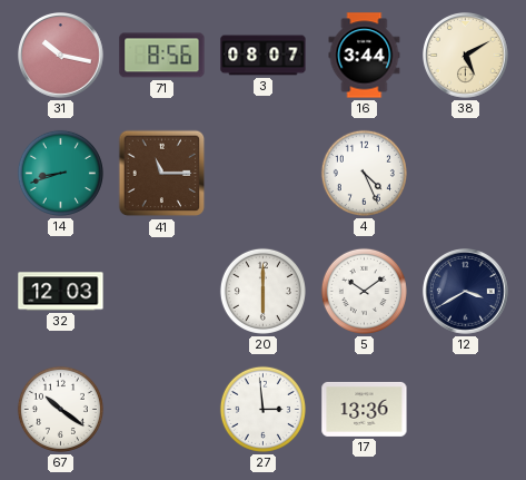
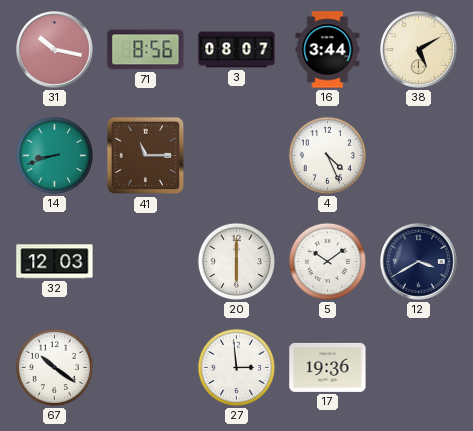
17: 13:36 -> 19:36 (328, 367)
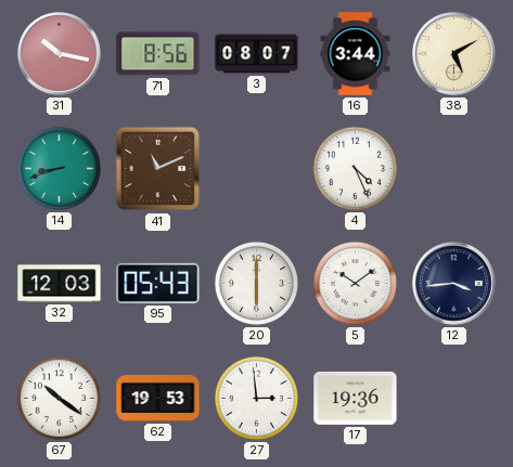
41: 11:15 -> 11:11 (158, 169)
95: none -> 05:43 (158, 283)
12: 3:40 -> 3:44 (454, 284)
62: none -> 19:53 (158, 398)
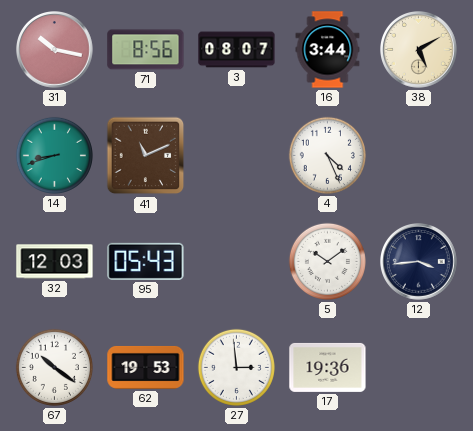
20: 6:00 -> none (256, 283)
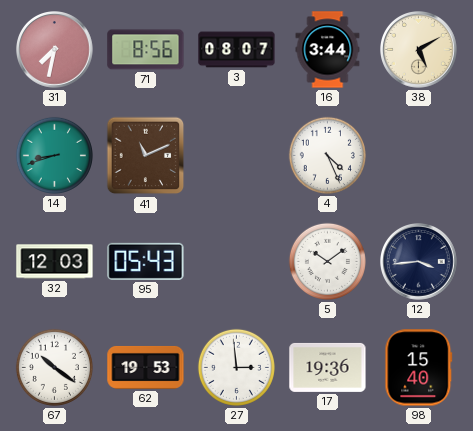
31: 10:17 -> 7:32 (55, 50)
98: none -> 15:40 (419, 368)
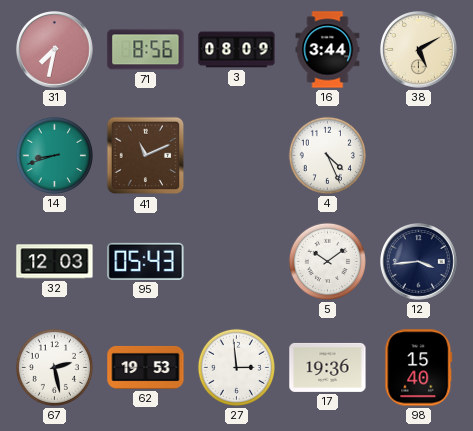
3: 08:07 -> 08:09 (237, 50)
67: 10:21 -> 2:28 (54, 367)
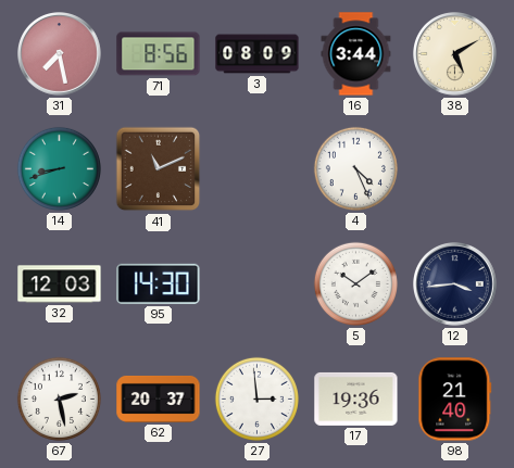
31: 7:32 -> 7:28 (60, 54)
95: 05:43 -> 14:30 (159, 283)
62: 19:53 -> 20:37 (159, 399)
98: 15:40 -> 21:40 (455, 400)
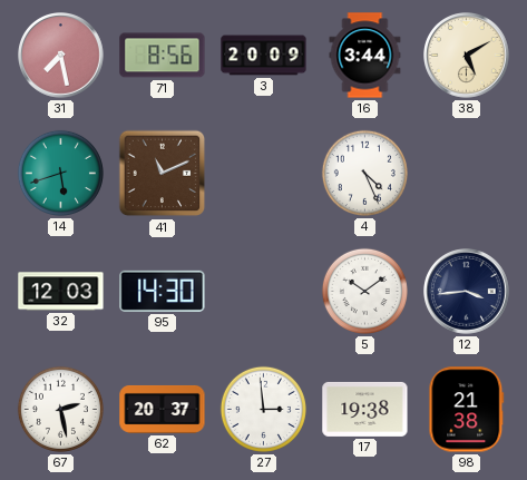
3: 08:09 -> 20:09 (264, 56)
14: 8:42 -> 5:42 (60, 173)
17: 19:36 -> 19:38 (365, 409)
98: 21:40 -> 21:38 (467, 410)
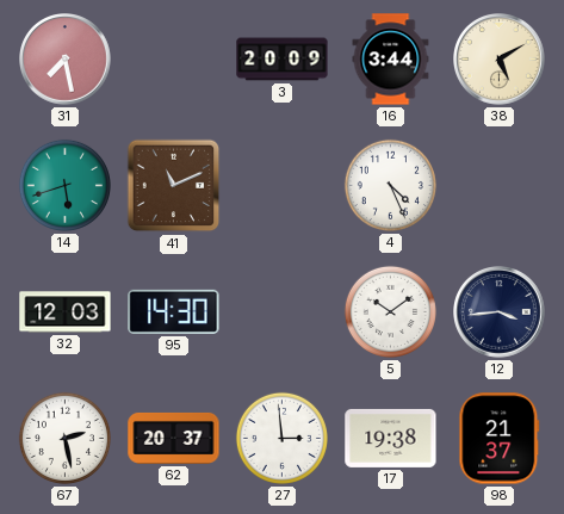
71: 8:56 -> none (163, 56)
98: 21:38 -> 21:37 (500, 439)
